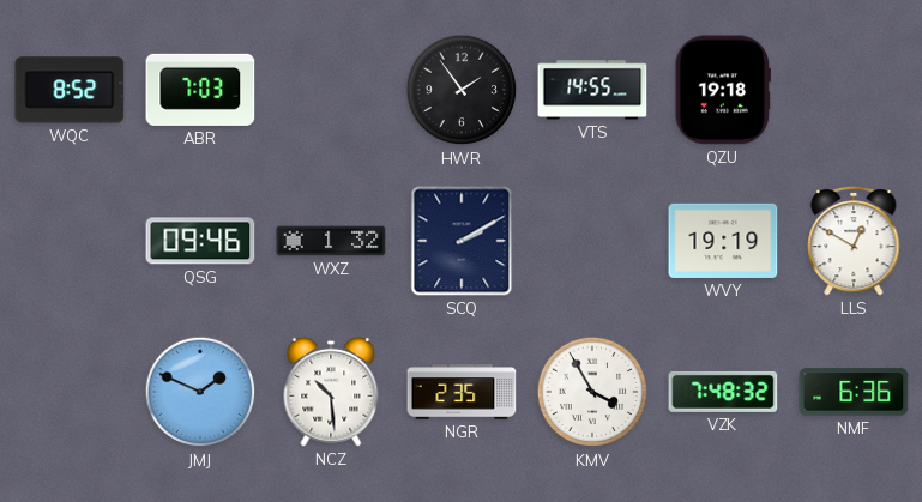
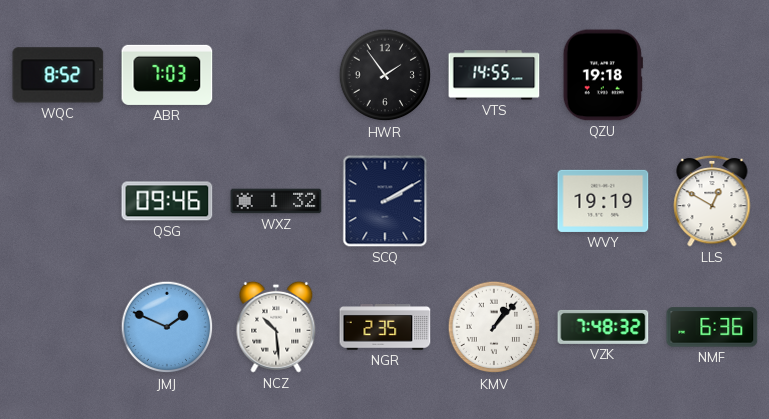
KMV: 3:55 -> 1:07 (494, 327)
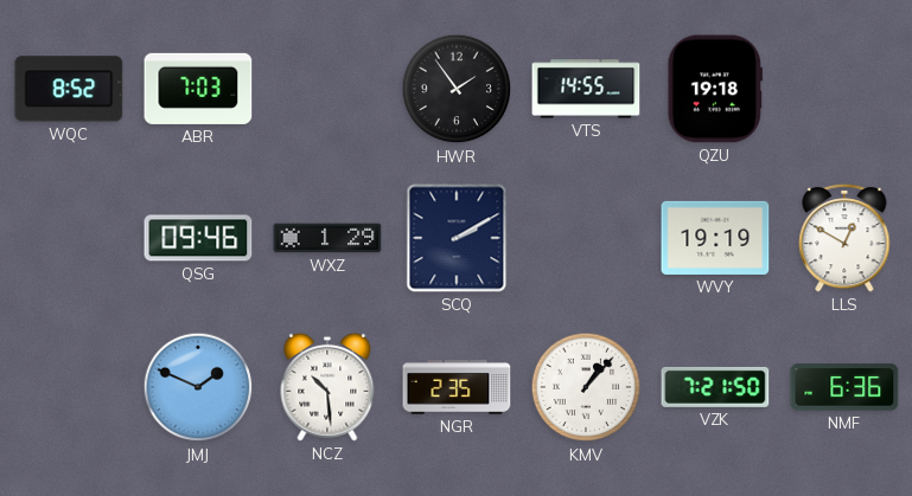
WXZ: 1:32 -> 1:29 (327, 238)
VZK: 7:48 -> 7:21 (715, 387)
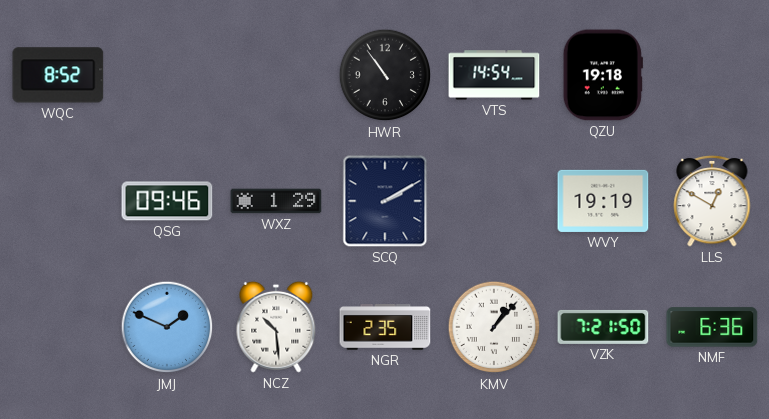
ABR: 7:03 -> none (198, 89)
HWR: 1:54 -> 10:54 (385, 75)
VTS: 14:55 -> 14:54 (494, 75)
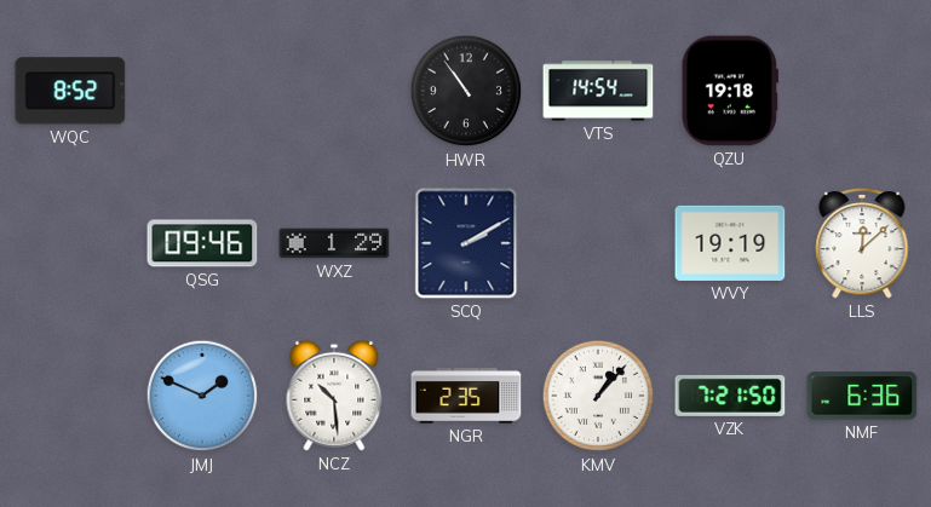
LLS: 12:50 -> 12:08 (862, 243)
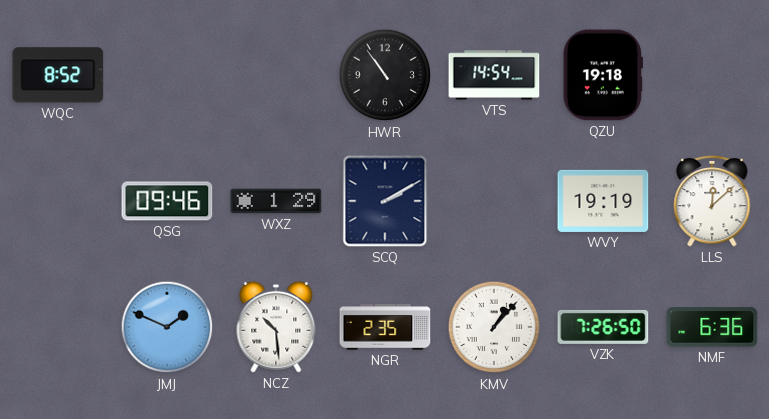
VZK: 7:21 -> 7:26 (603, 327)
